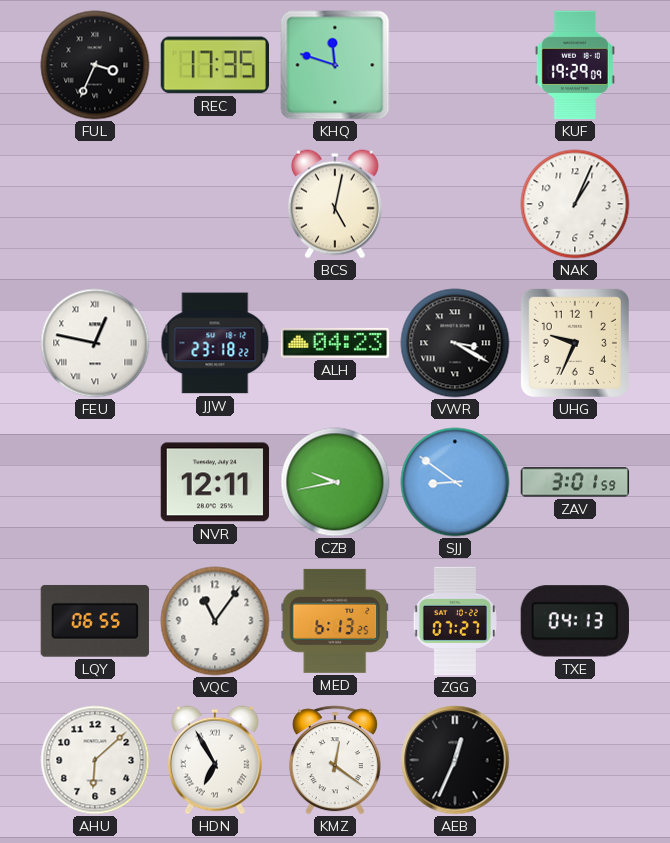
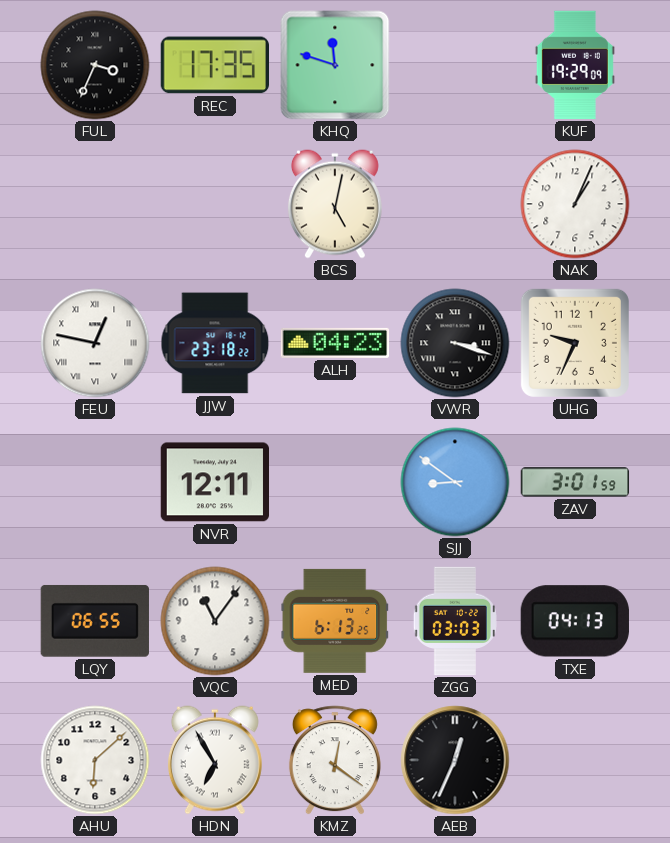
VWR: 3:20 -> 3:18 (455, 343)
CZB: 9:43 -> none (335, 482)
ZGG: 07:27 -> 03:03 (455, 621)
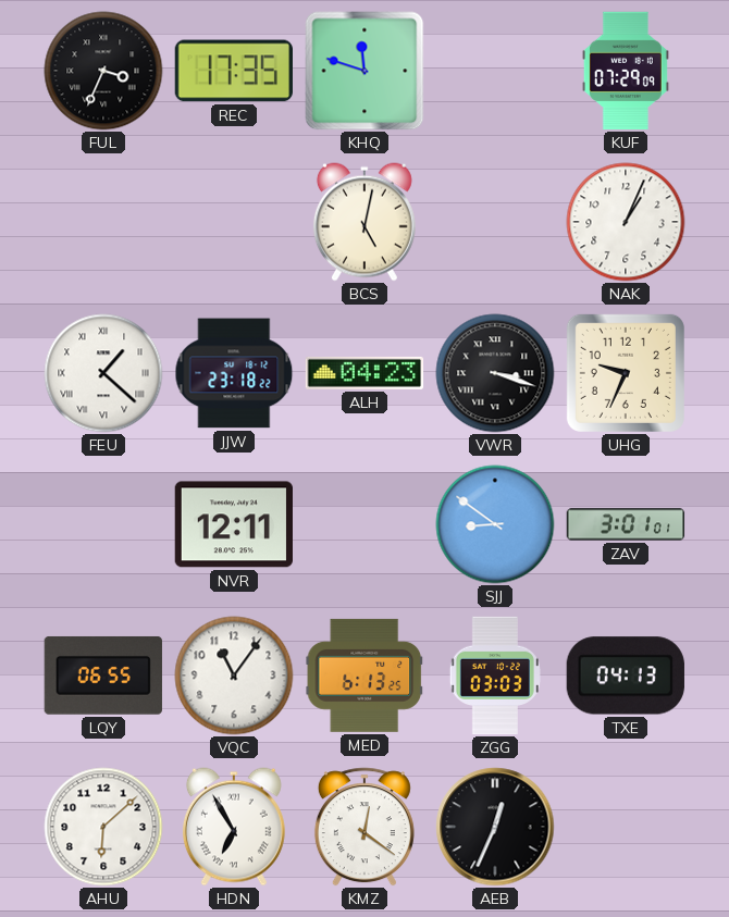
KUF: 19:29 -> 07:29 (626, 71)
FEU: 12:47 -> 1:22 (103, 373)
ZAV: 3:01:59 -> 3:01:01 (626, 524)
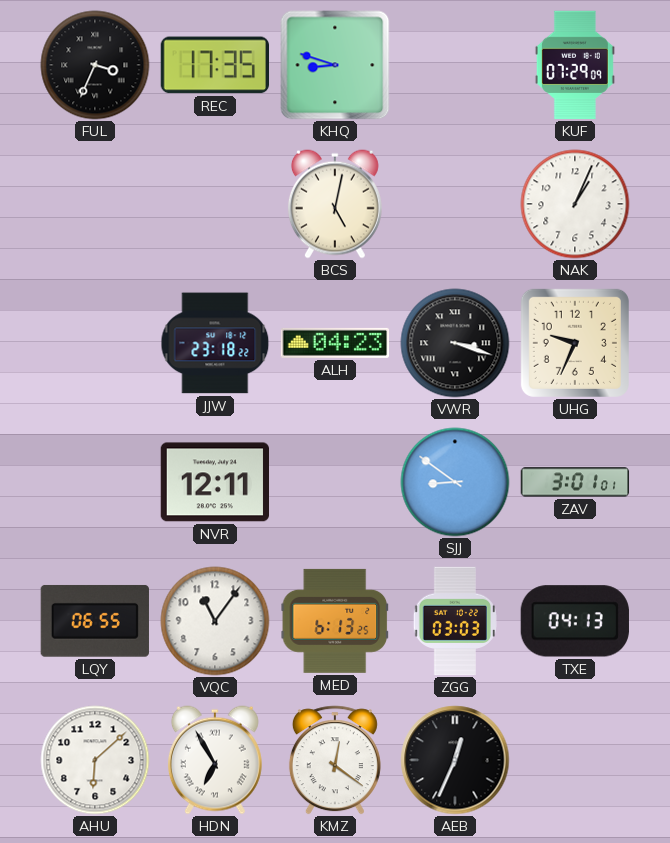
KHQ: 11:48 -> 8:48 (335, 65)
FEU: 1:22 -> none (103, 373)
